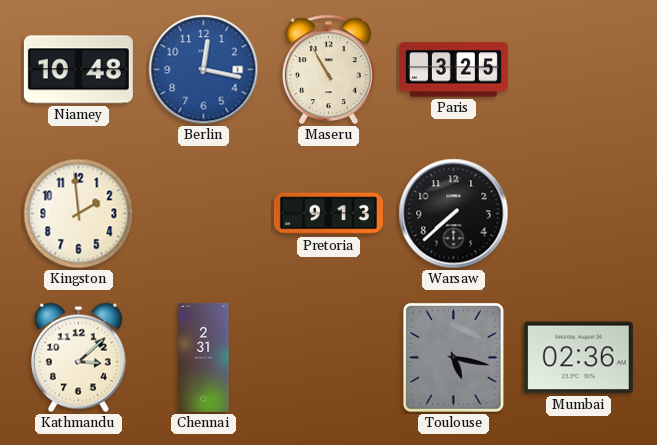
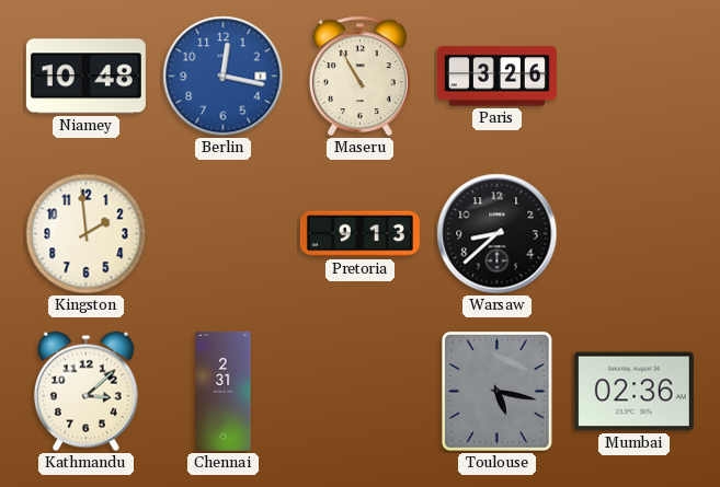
Paris: 3:25 -> 3:26 (496, 77)
Warsaw: 7:38 -> 8:38 (498, 234)
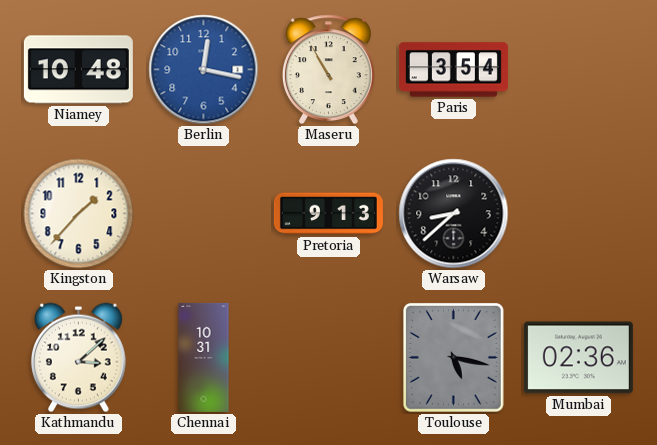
Paris: 3:26 -> 3:54 (453, 70)
Kingston: 1:59 -> 1:37 (79, 214)
Chennai: 2:31 -> 10:31 (204, 357)
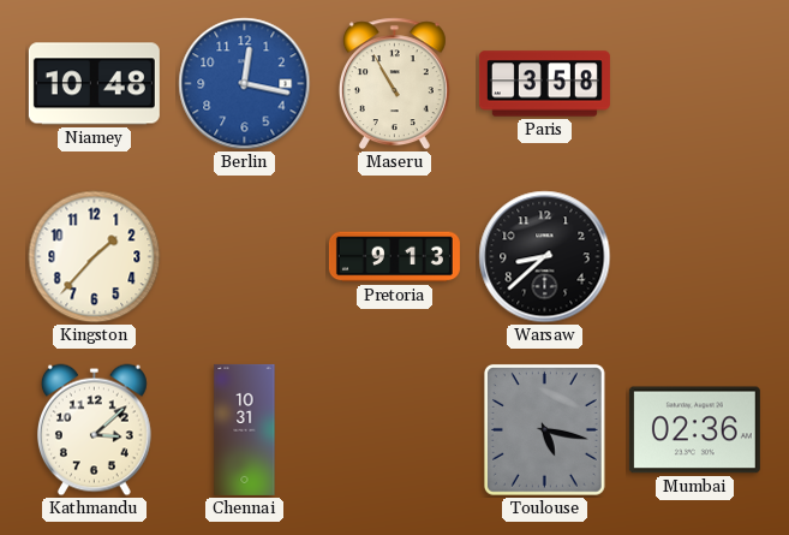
Paris: 3:54 -> 3:58 (544, 84)
